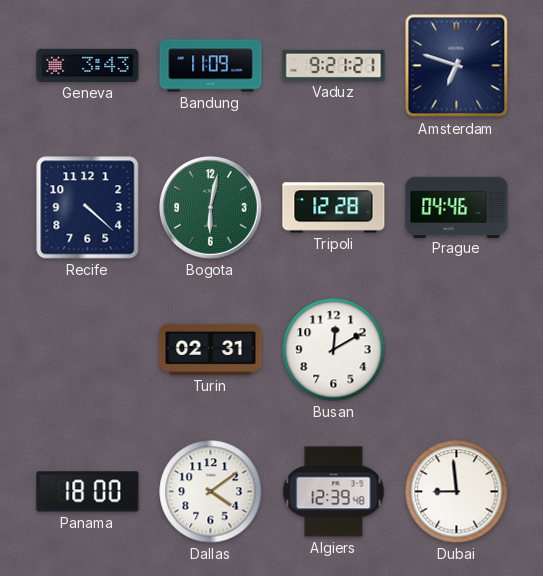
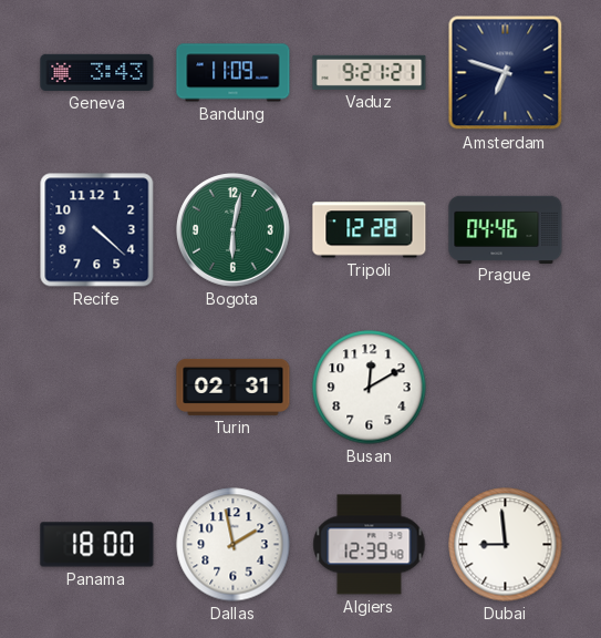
Dallas: 4:09 -> 1:58 (234, 545)
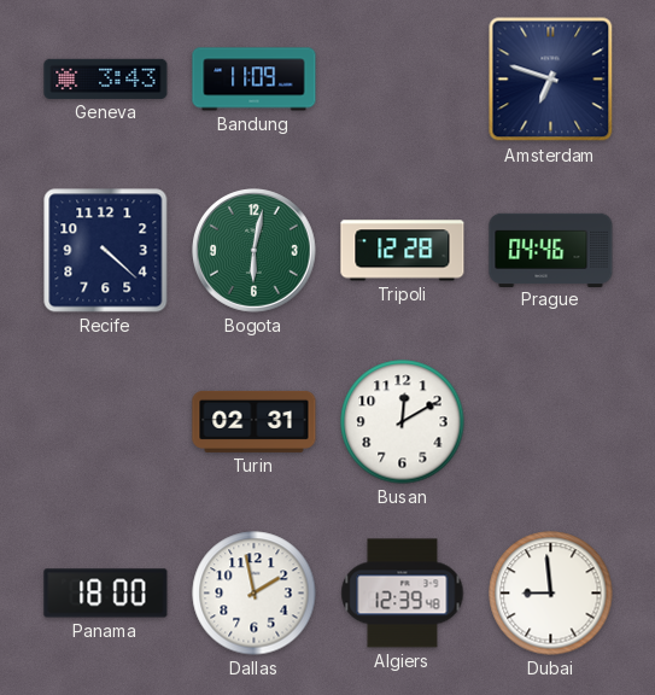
Vaduz: 9:21 -> none (370, 72)
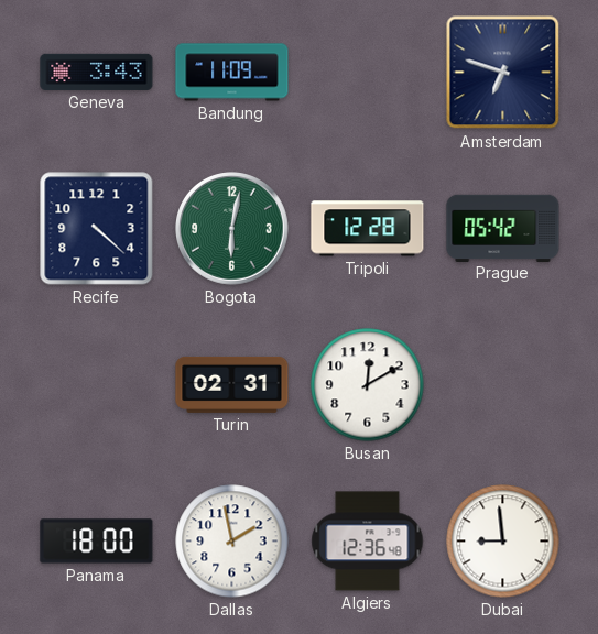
Prague: 04:46 -> 05:42 (503, 228)
Algiers: 12:39 -> 12:36 (368, 542)
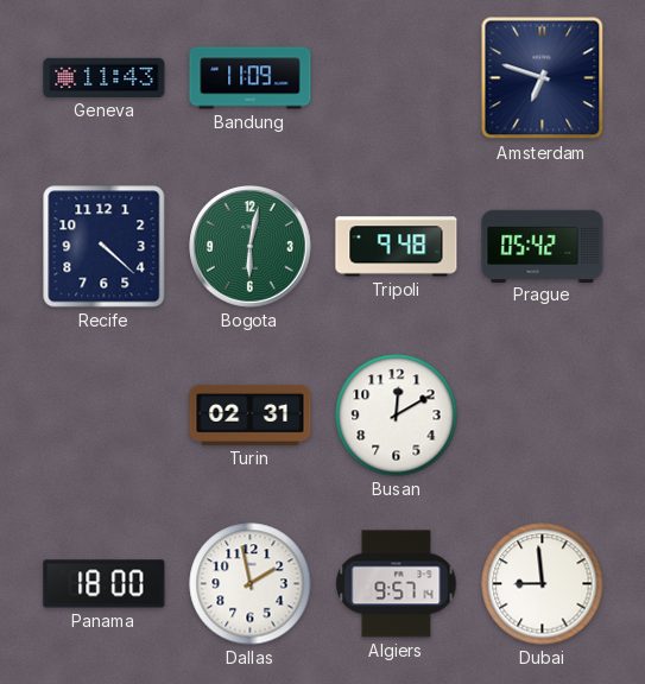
Geneva: 3:43 -> 11:43 (105, 77)
Tripoli: 12:28 -> 9:48 (397, 247)
Algiers: 12:36 -> 9:57 (397, 584)
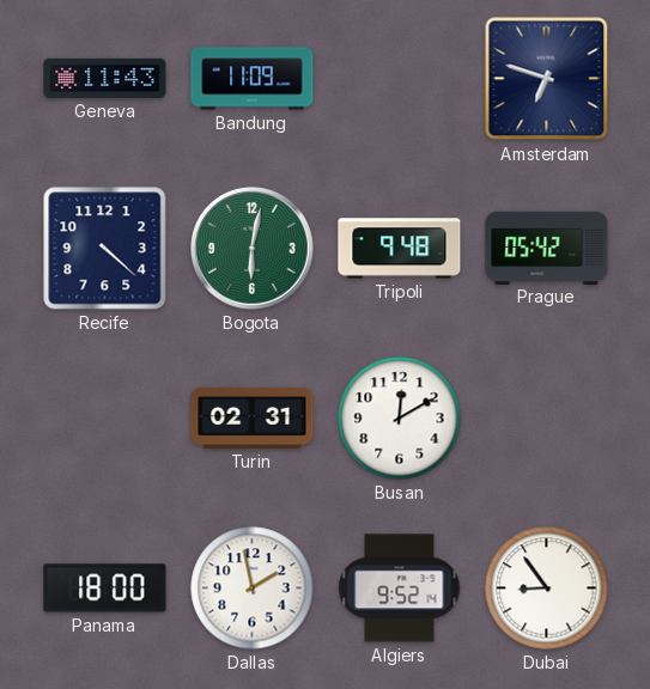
Algiers: 9:57 -> 9:52 (400, 589)
Dubai: 8:59 -> 8:54 (547, 589)
